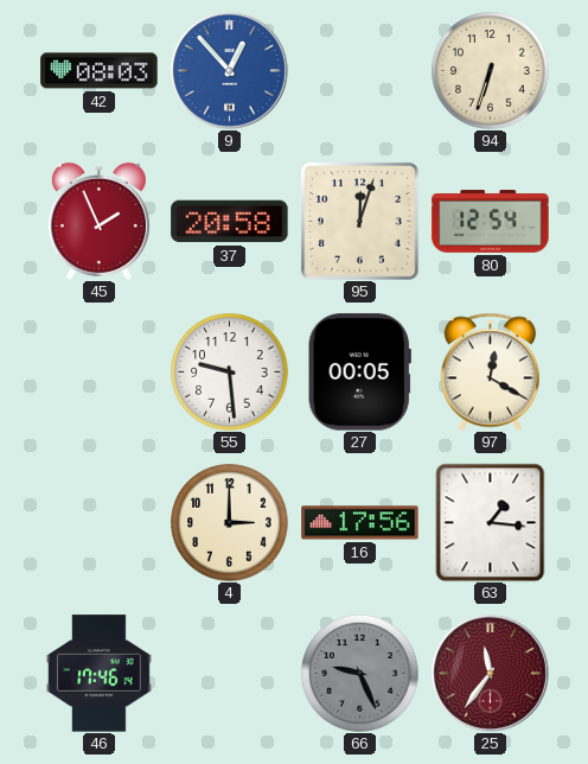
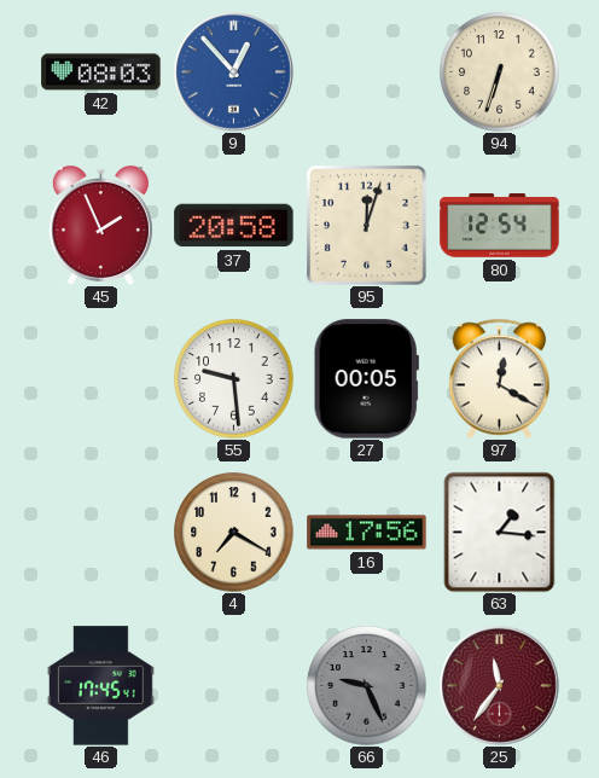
4: 3:00 -> 7:20 (234, 533)
46: 17:46 -> 17:45 (100, 686)
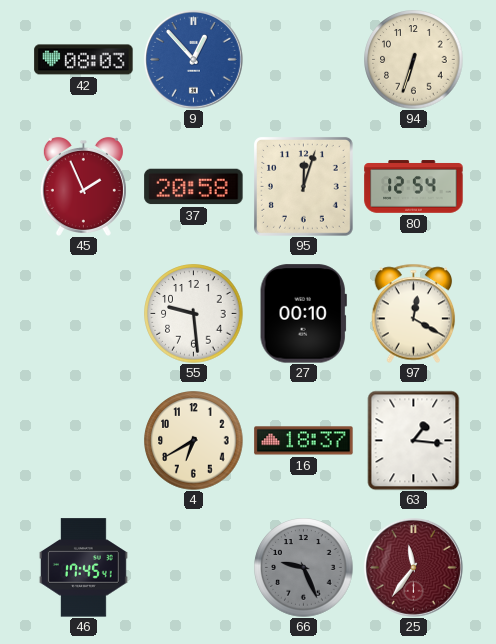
27: 00:05 -> 00:10 (303, 314)
4: 7:20 -> 6:40 (194, 441)
16: 17:56 -> 18:37 (304, 441)
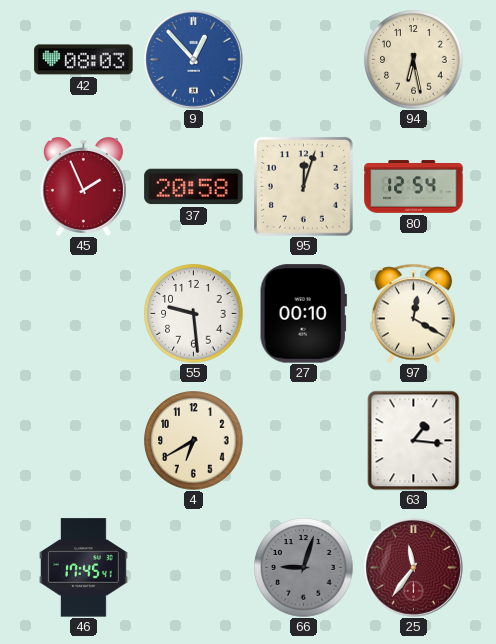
94: 6:33 -> 6:28 (414, 60)
16: 18:37 -> none (304, 441)
66: 9:26 -> 9:03 (304, 568)
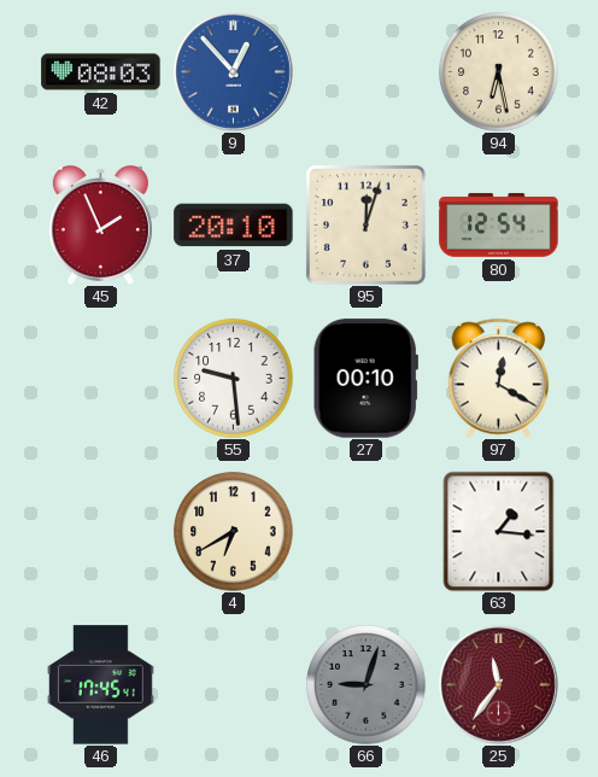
37: 20:58 -> 20:10 (234, 226)
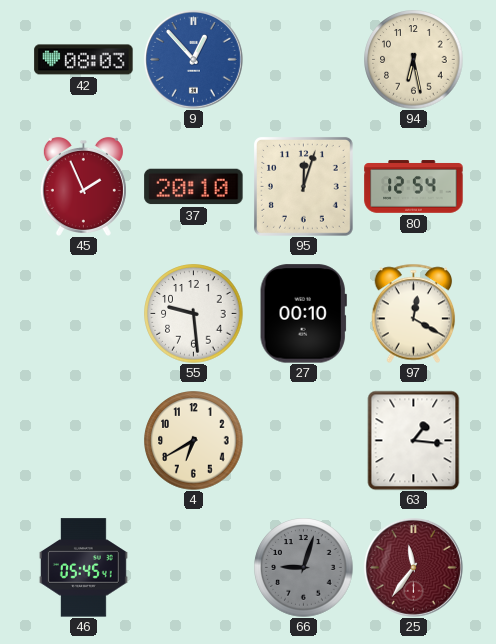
46: 17:45 -> 05:45 (83, 568)
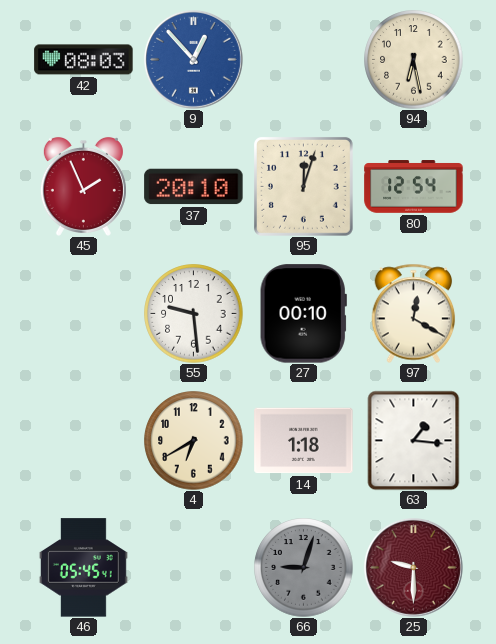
14: none -> 1:18 (304, 441)
25: 11:36 -> 9:30 (413, 567)
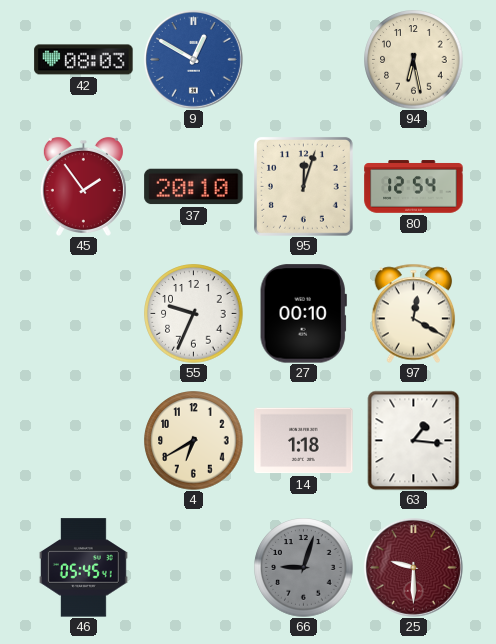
9: 12:53 -> 12:50 (193, 59)
45: 1:56 -> 1:54 (83, 186)
55: 9:29 -> 9:34 (194, 314)
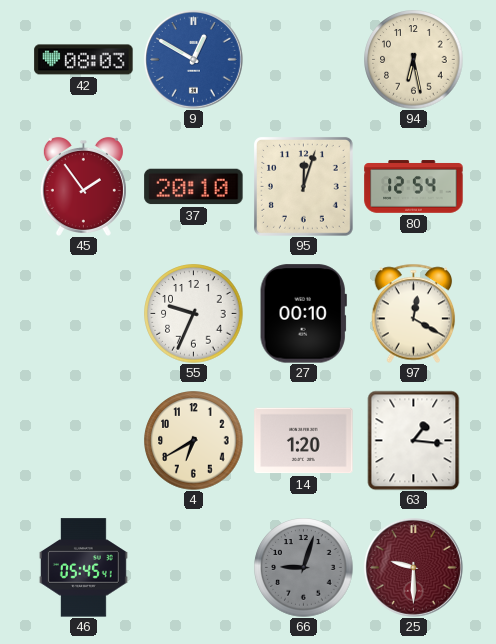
14: 1:18 -> 1:20 (304, 441)
